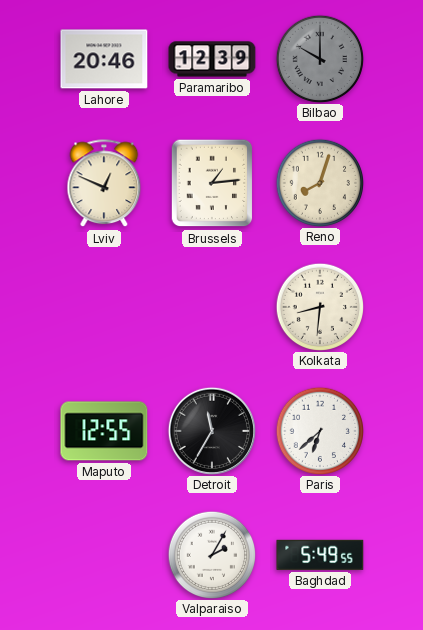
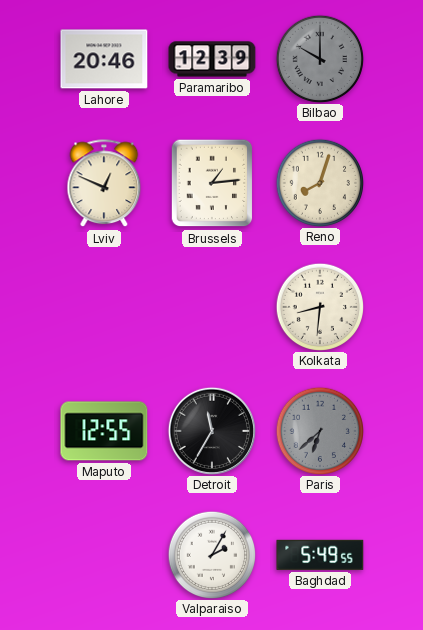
Paris dial: white -> grey (319, 430)
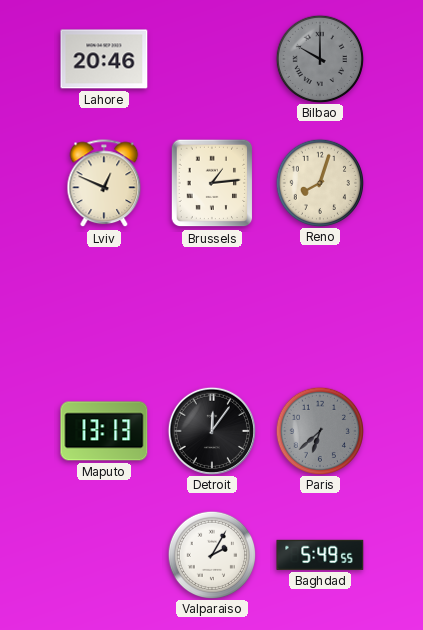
Paramaribo: 12:39 -> none (212, 59)
Kolkata: 8:31 -> none (319, 306)
Maputo: 12:55 -> 13:13 (104, 431)
Detroit: 11:35 -> 12:06 (211, 430)
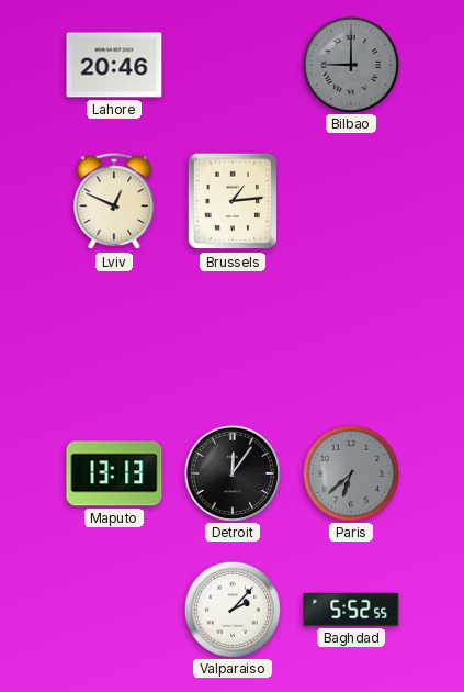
Bilbao: 10:00 -> 9:00 (350, 64)
Reno: 8:03 -> none (319, 182)
Valparaiso: 2:05 -> 2:07 (231, 609)
Baghdad: 5:49 -> 5:52 (351, 610)
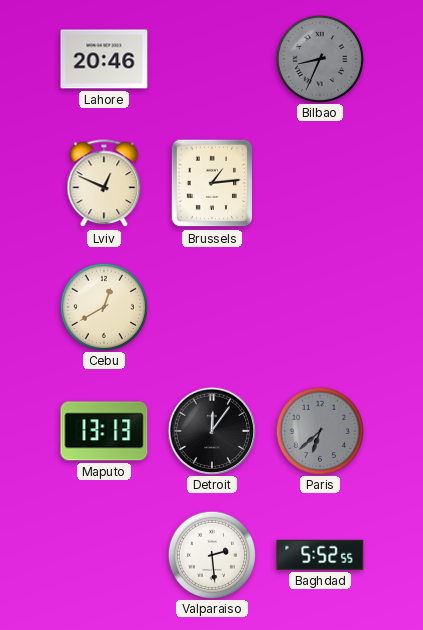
Bilbao: 9:00 -> 8:34 (319, 58)
Cebu: none -> 12:40 (103, 306)
Valparaiso: 2:07 -> 2:29 (211, 554)
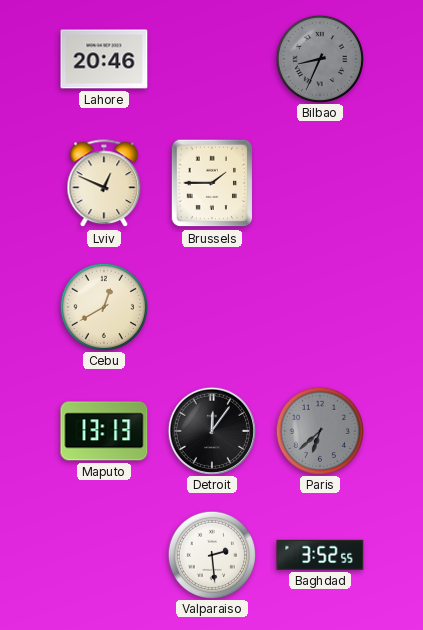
Brussels: 1:14 -> 1:45 (212, 183)
Baghdad: 5:52 -> 3:52 (320, 555)
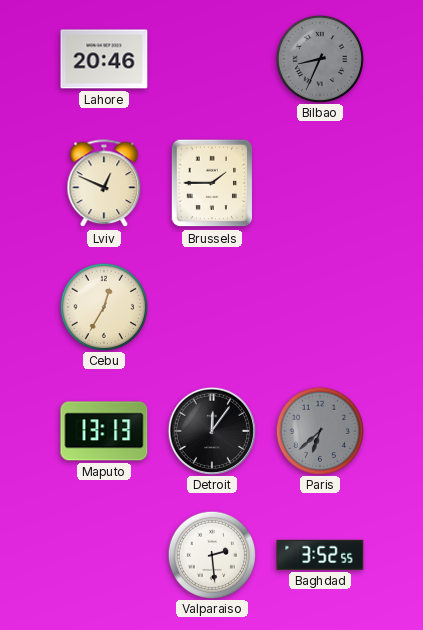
Cebu: 12:40 -> 12:35 (103, 306)
